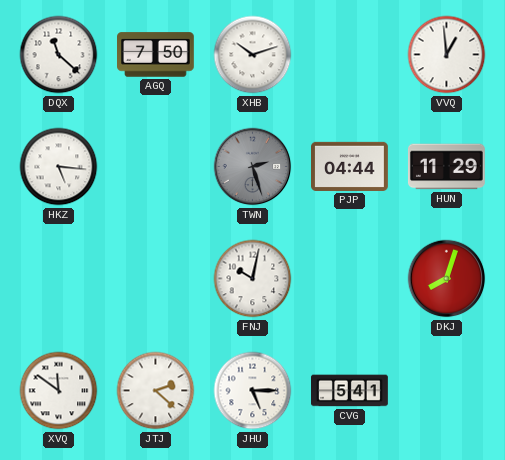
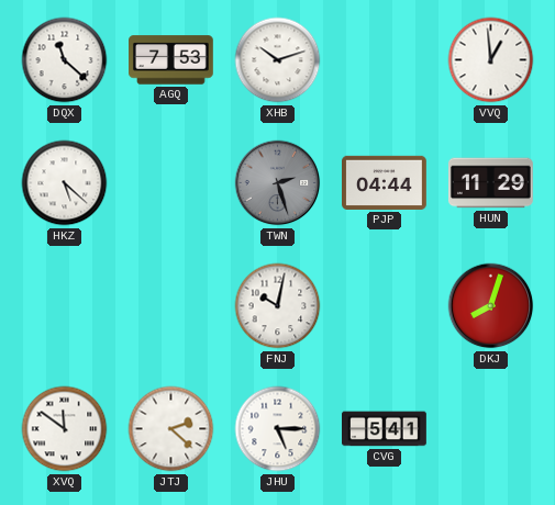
AGQ: 7:50 -> 7:53 (171, 60)
HKZ: 5:16 -> 5:22 (65, 183)
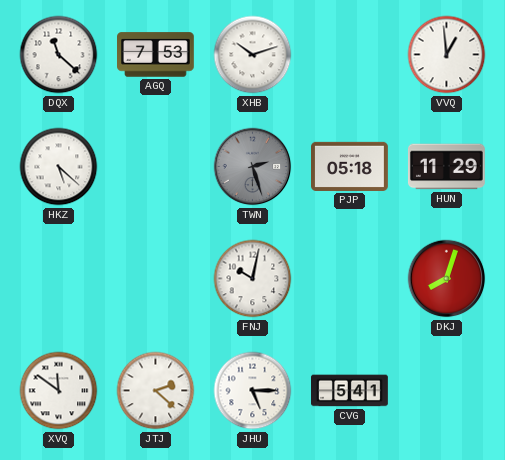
PJP: 04:44 -> 05:18 (350, 166)
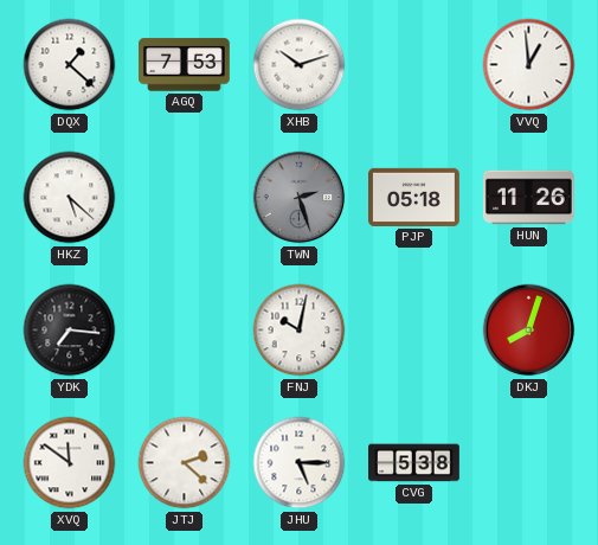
DQX: 11:22 -> 1:22 (70, 65)
HUN: 11:29 -> 11:26 (528, 198)
YDK: none -> 7:16 (70, 331)
CVG: 5:41 -> 5:38 (414, 463)
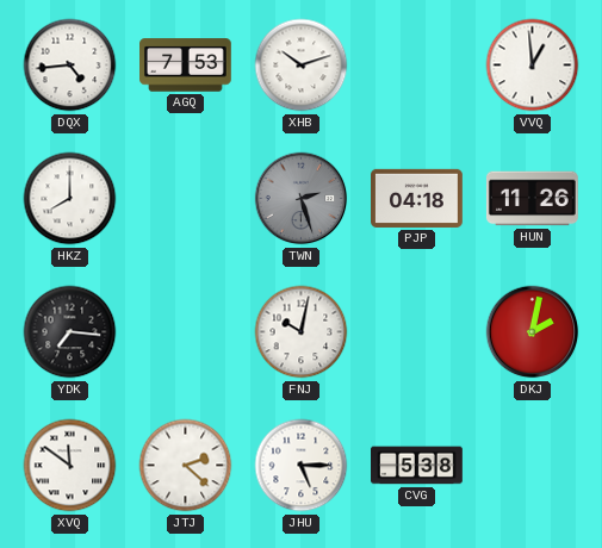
DQX: 1:22 -> 4:44 (70, 66)
HKZ: 5:22 -> 8:00 (70, 199)
PJP: 05:18 -> 04:18 (417, 198)
DKJ: 8:03 -> 2:02 (533, 332)
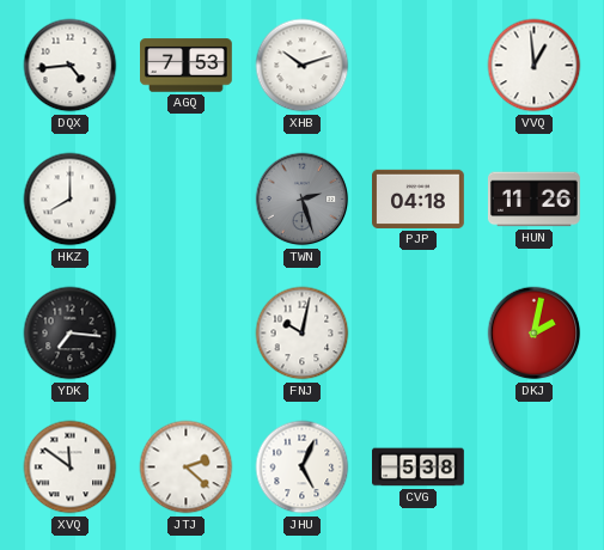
JHU: 5:15 -> 5:04 (303, 467)
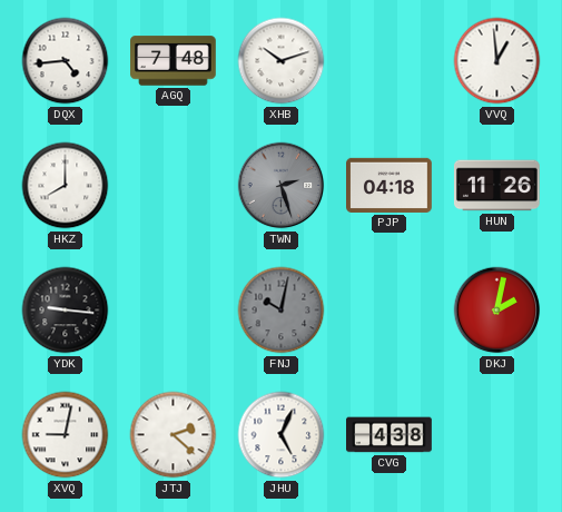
AGQ: 7:53 -> 7:48 (174, 61)
YDK: 7:16 -> 9:16 (66, 311)
FNJ dial: white -> grey (282, 311)
XVQ: 11:51 -> 9:02 (66, 435)
CVG: 5:38 -> 4:38 (390, 435)
